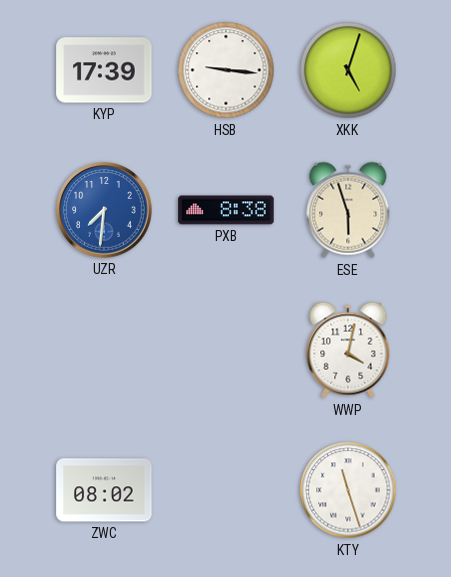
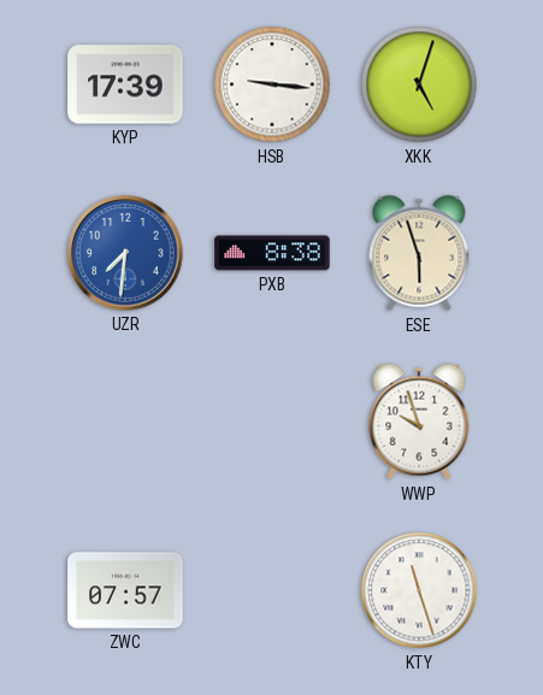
WWP: 4:02 -> 9:57 (419, 422)
ZWC: 08:02 -> 07:57 (125, 590)
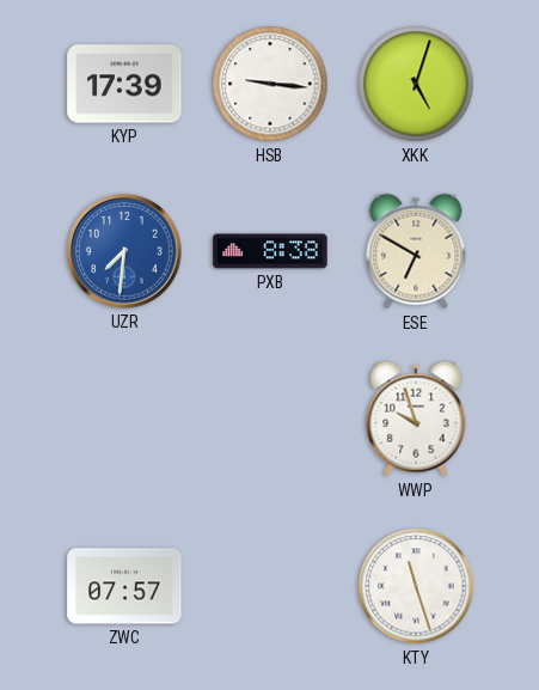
ESE: 5:57 -> 6:50 (416, 251)
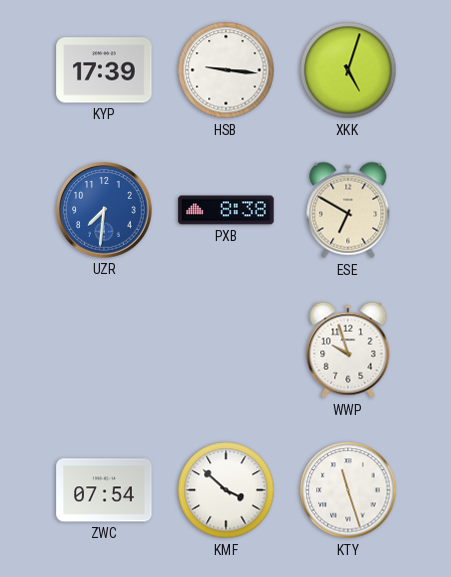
ZWC: 07:57 -> 07:54 (104, 490)
KMF: none -> 3:52 (226, 490)
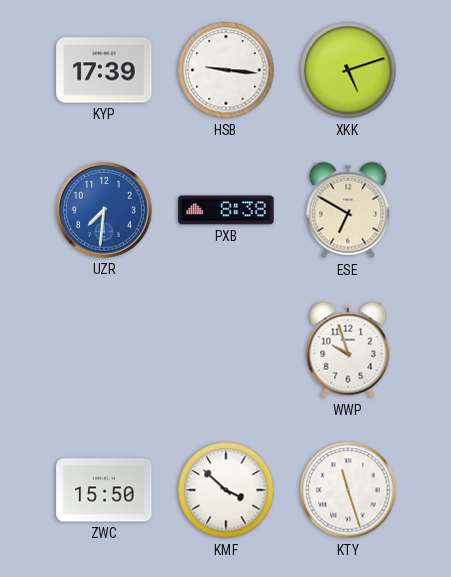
XKK: 5:03 -> 5:12 (348, 70)
ZWC: 07:54 -> 15:50 (104, 490)
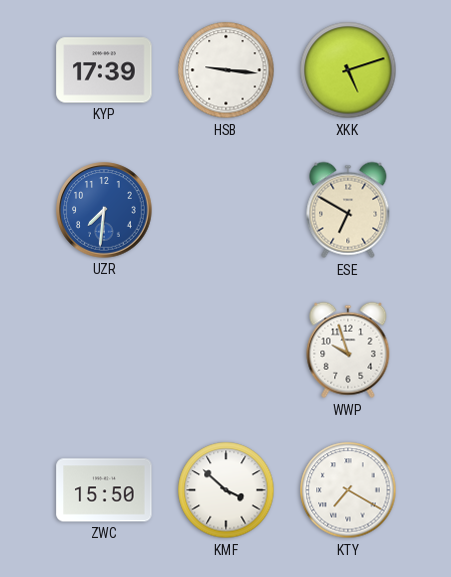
PXB: 8:38 -> none (226, 210)
KTY: 11:27 -> 7:20 (348, 490)
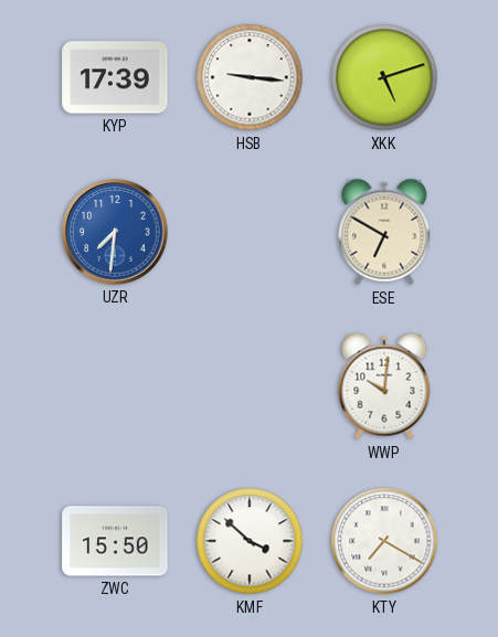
WWP: 9:57 -> 10:01 (384, 386)
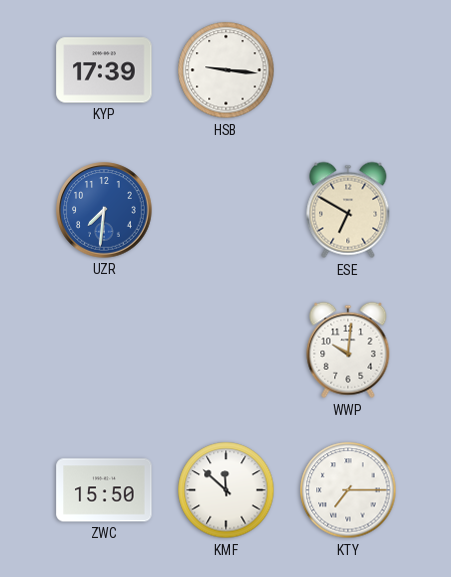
XKK: 5:12 -> none (384, 77)
KMF: 3:52 -> 11:52 (226, 490)
KTY: 7:20 -> 7:15 (348, 490)
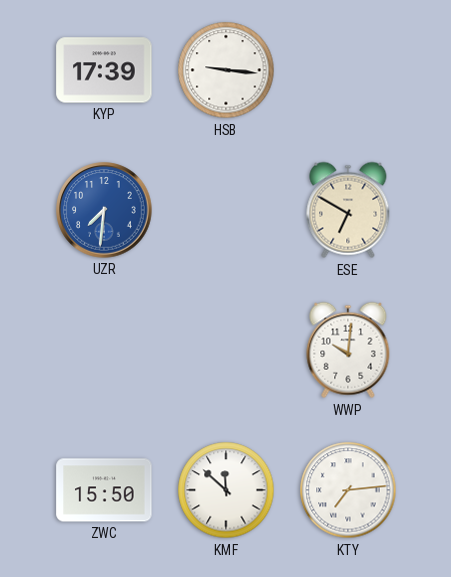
KTY: 7:15 -> 7:14 (348, 490)
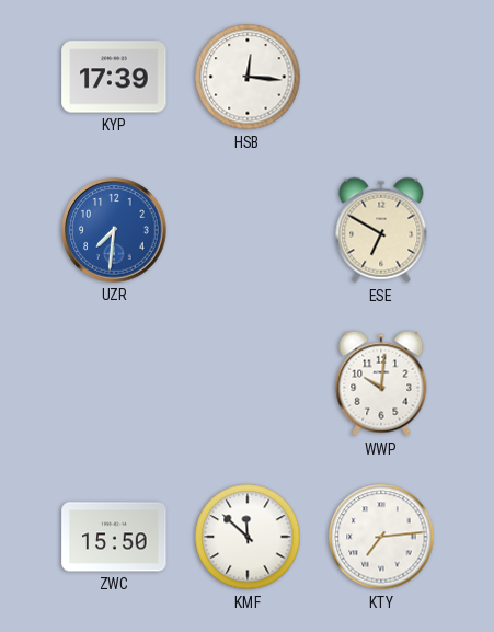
HSB: 9:16 -> 12:16 (248, 77)
